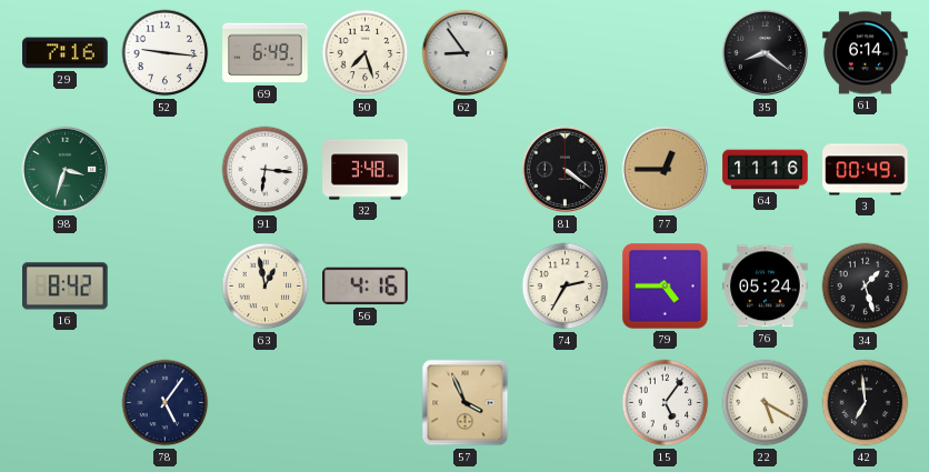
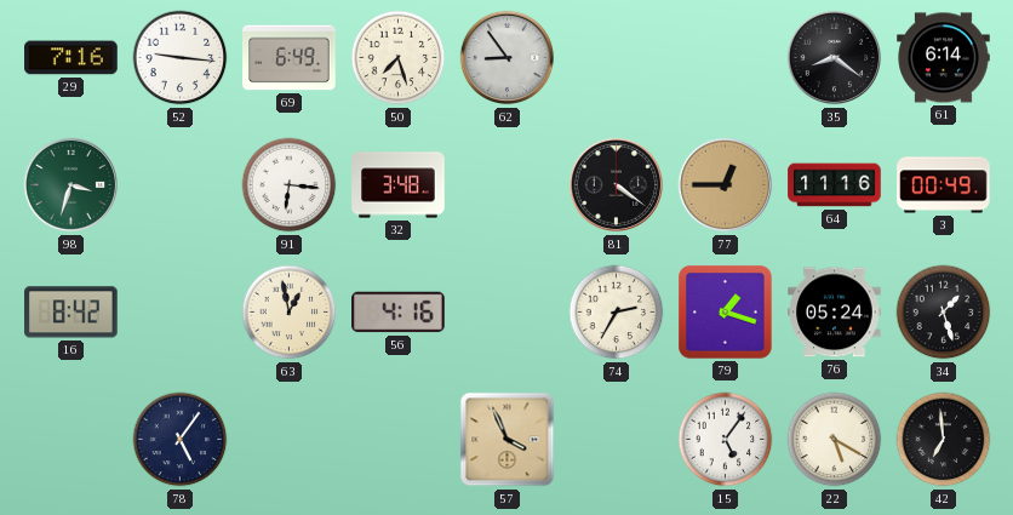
79: 4:45 -> 1:18 (726, 313)
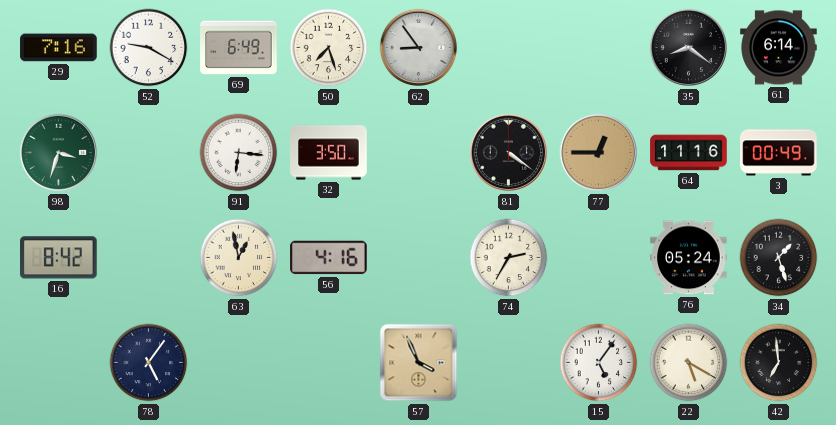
52: 9:16 -> 9:20 (149, 48)
32: 3:48 -> 3:50 (329, 153)
79: 1:18 -> none (726, 313)
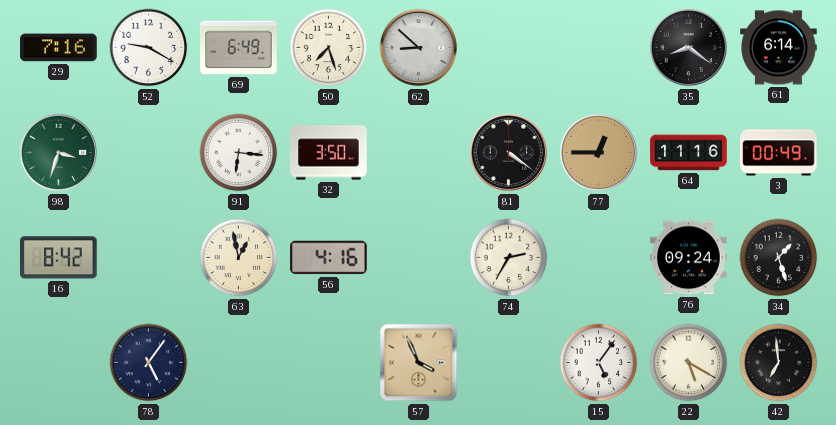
62: 8:54 -> 8:52 (419, 48)
76: 05:24 -> 09:24 (689, 258)
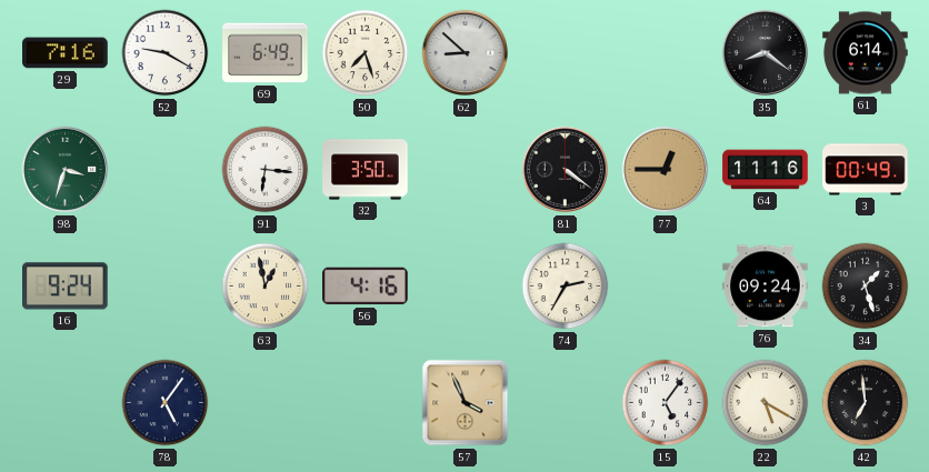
16: 8:42 -> 9:24 (66, 287)
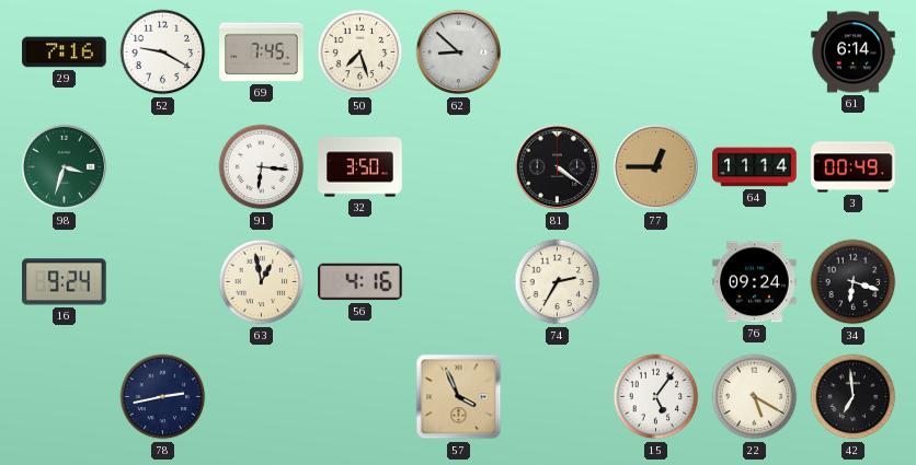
69: 6:49 -> 7:45 (262, 53)
35: 8:21 -> none (766, 53)
64: 11:16 -> 11:14 (755, 167)
34: 1:27 -> 6:18 (854, 282)
78: 5:06 -> 2:43 (163, 397)
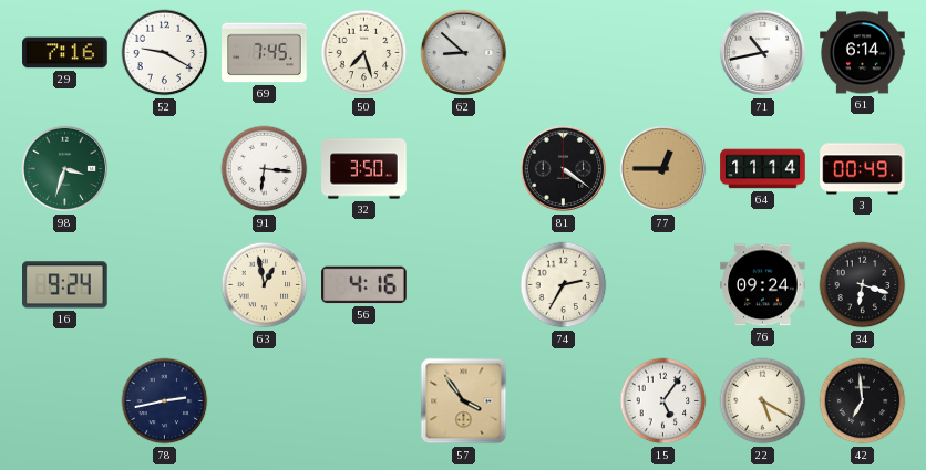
71: none -> 10:43 (763, 53)
57: 3:56 -> 3:54 (464, 401)
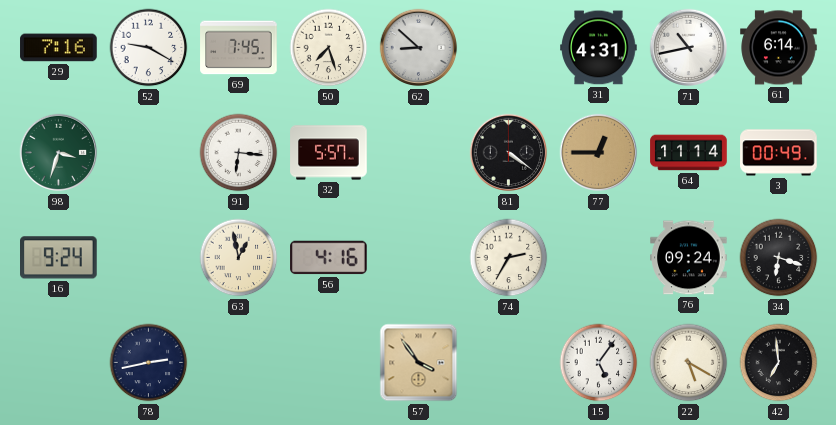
31: none -> 4:31 (599, 48)
32: 3:50 -> 5:57 (329, 153)
